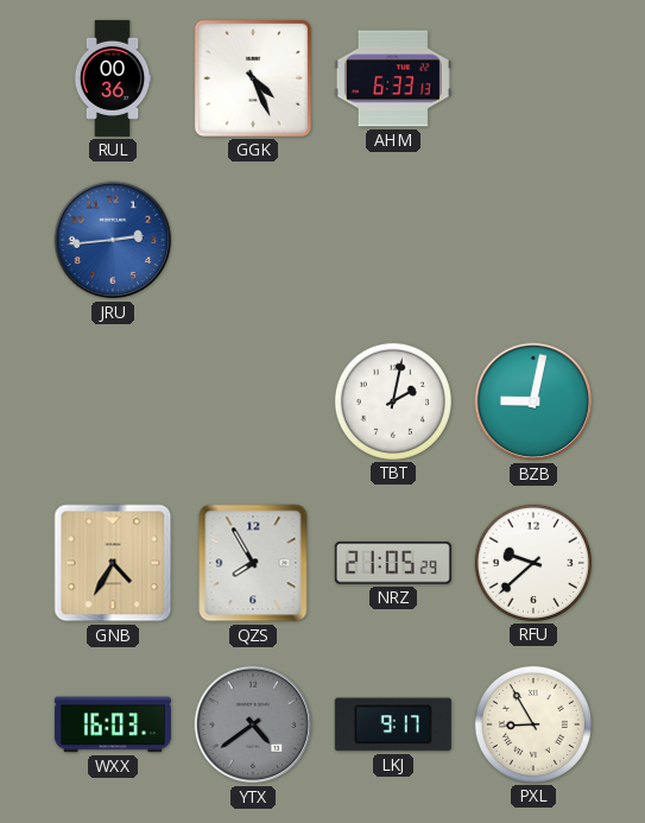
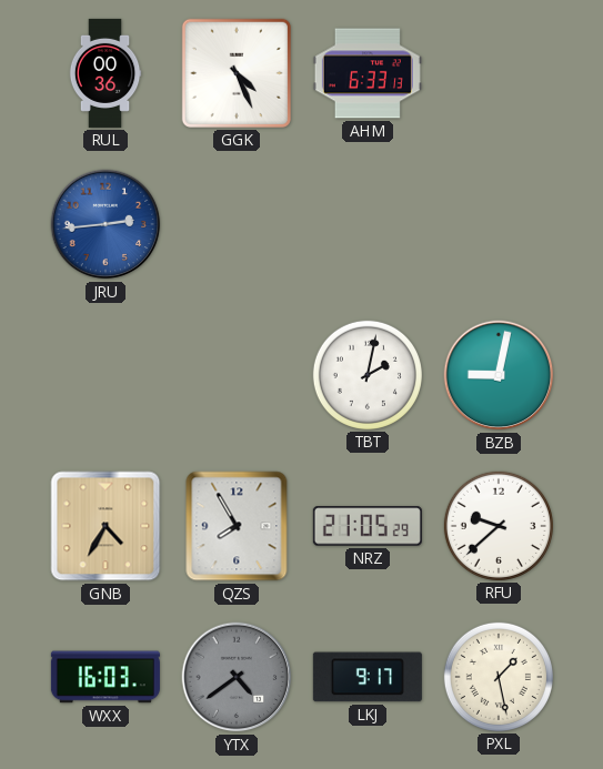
PXL: 8:55 -> 1:28 (499, 677)
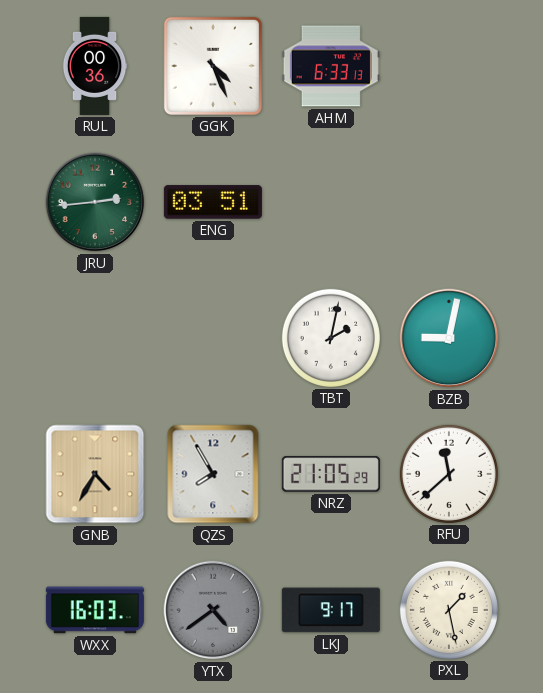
JRU dial: blue -> green (95, 202)
ENG: none -> 03:51 (213, 202)
RFU: 9:38 -> 11:38 (449, 474)
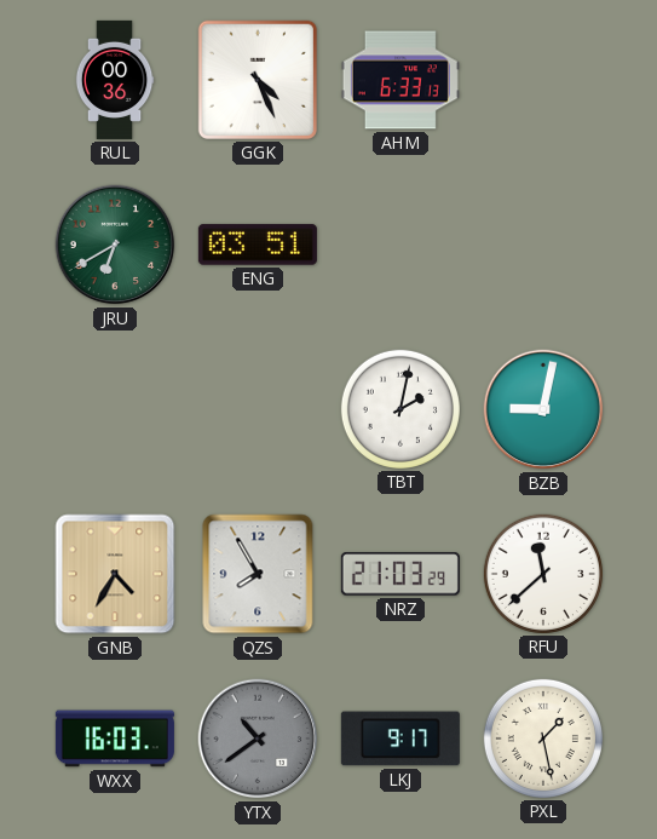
JRU: 2:44 -> 6:40 (115, 245)
NRZ: 21:05 -> 21:03 (400, 574)
YTX: 4:39 -> 10:39 (258, 739)
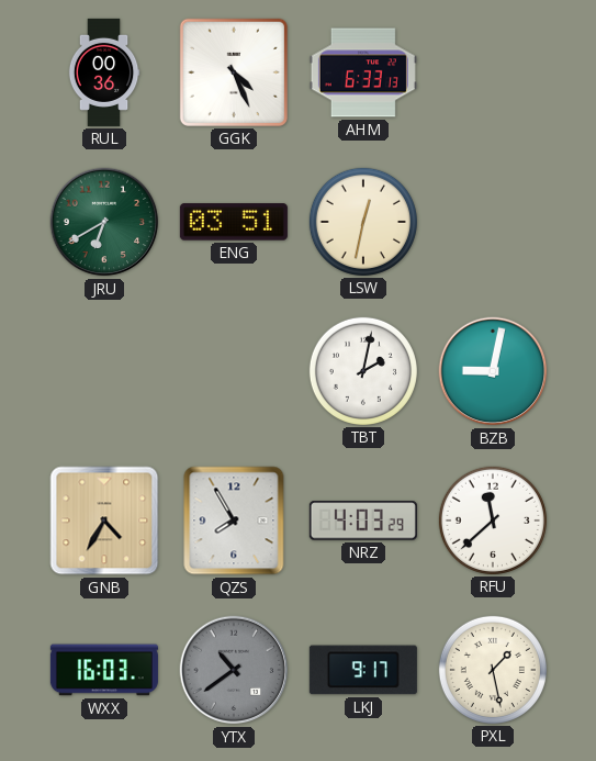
LSW: none -> 12:32 (363, 222)
NRZ: 21:03 -> 4:03 (363, 521)
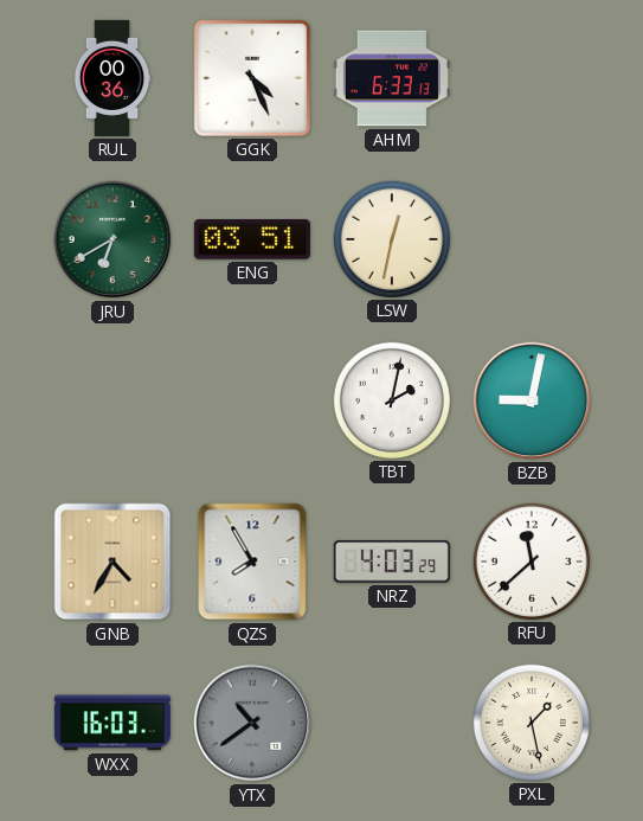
LKJ: 9:17 -> none (363, 670)
